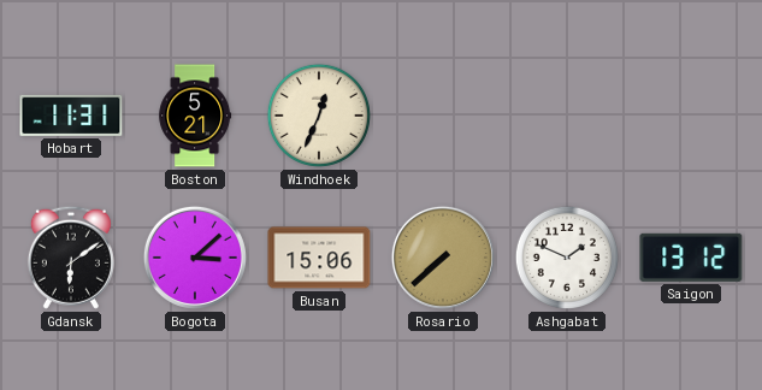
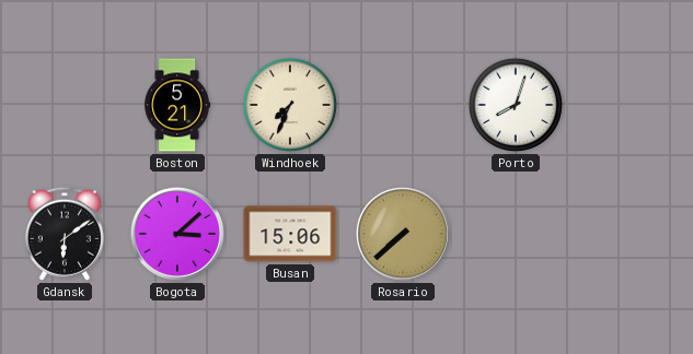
Hobart: 11:31 -> none (71, 116)
Windhoek: 12:34 -> 7:34 (290, 105)
Porto: none -> 8:03 (516, 105)
Ashgabat: 1:49 -> none (567, 258)
Saigon: 13:12 -> none (691, 258)
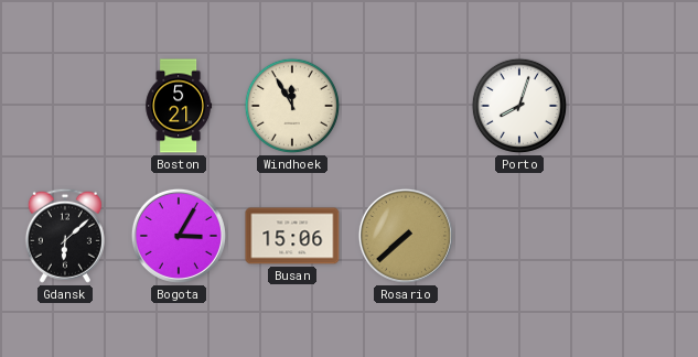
Windhoek: 7:34 -> 11:55 (292, 106)
Gdansk: 6:09 -> 6:08 (65, 236)
Bogota: 3:08 -> 3:05 (179, 236)
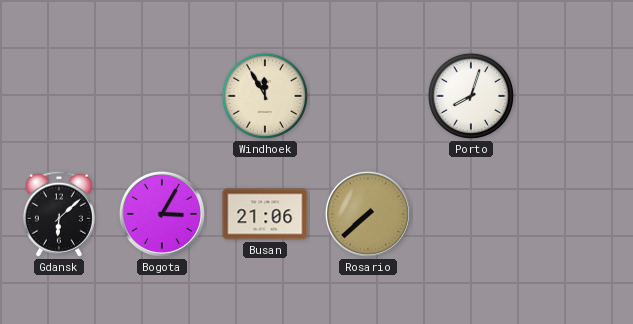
Boston: 5:21 -> none (179, 106)
Busan: 15:06 -> 21:06 (265, 214)
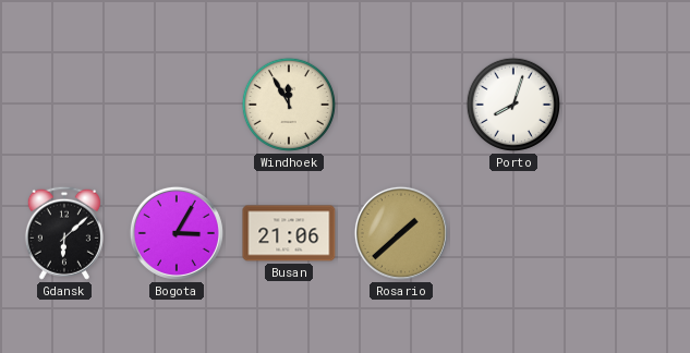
Rosario: 7:38 -> 1:38 (401, 233)
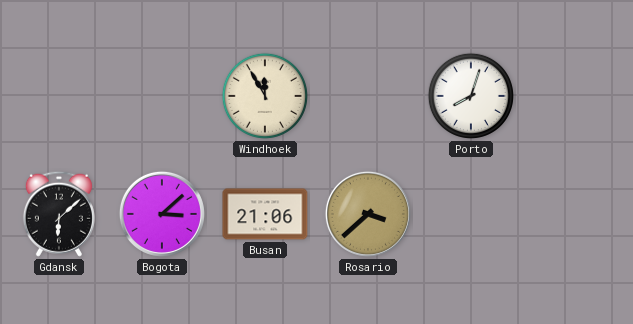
Bogota: 3:05 -> 3:08 (162, 214)
Rosario: 1:38 -> 3:38 (368, 214)
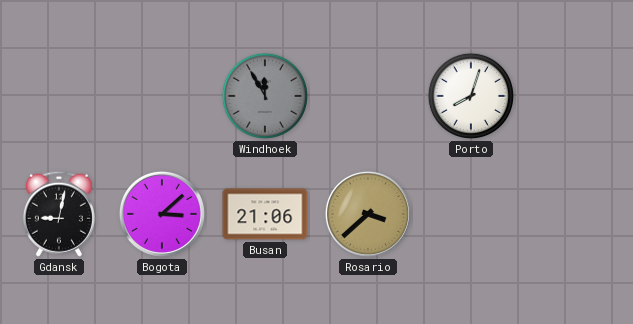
Windhoek dial: cream -> grey (265, 96)
Gdansk: 6:08 -> 9:02 (59, 214)
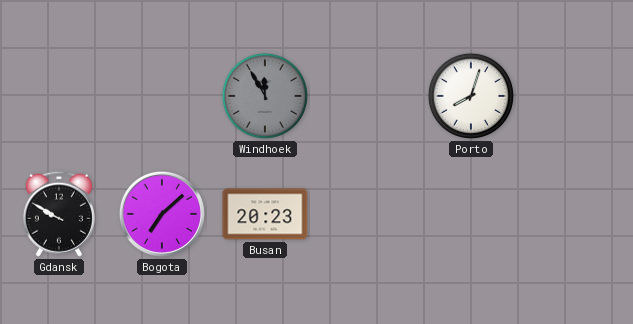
Gdansk: 9:02 -> 9:50 (59, 214)
Bogota: 3:08 -> 7:08 (162, 214)
Busan: 21:06 -> 20:23 (265, 214)
Rosario: 3:38 -> none (368, 214)
